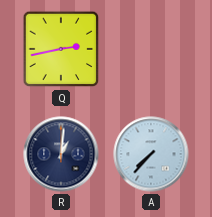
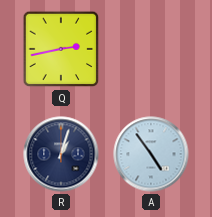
R: 1:01 -> 1:03 (61, 154)
A: 7:37 -> 4:54 (151, 154)
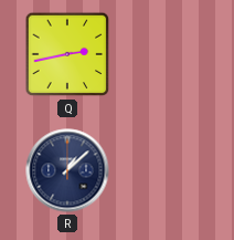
R: 1:03 -> 1:08 (67, 170)
A: 4:54 -> none (151, 154)
